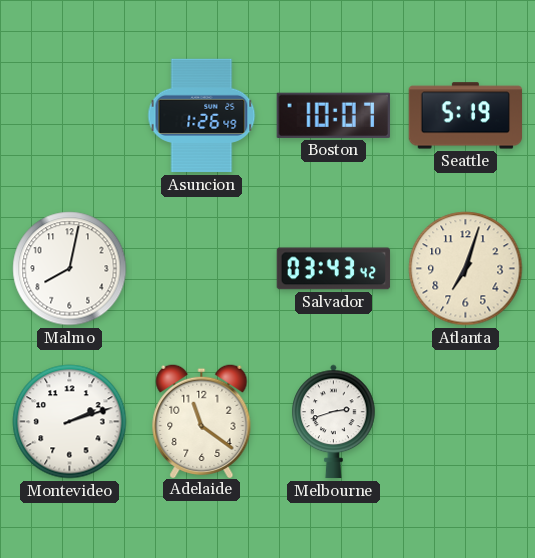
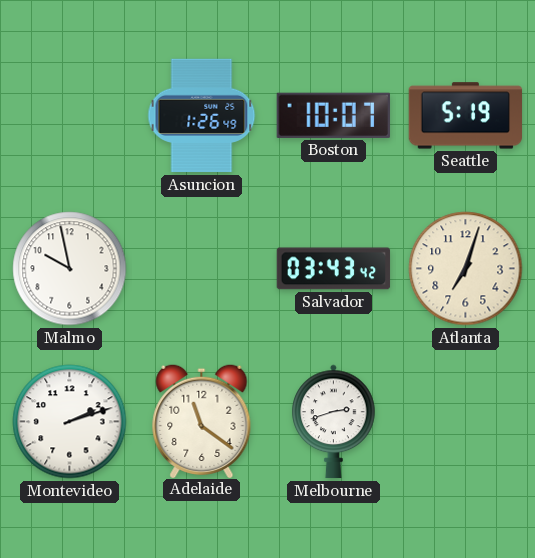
Malmo: 8:02 -> 9:58 (70, 269)
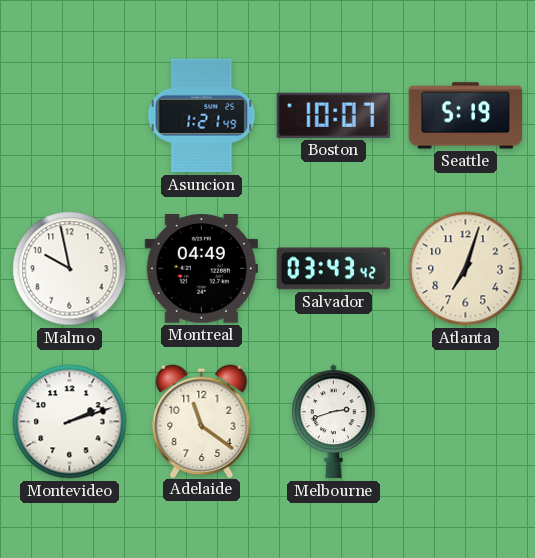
Asuncion: 1:26 -> 1:21 (202, 116)
Montreal: none -> 04:49 (201, 269)
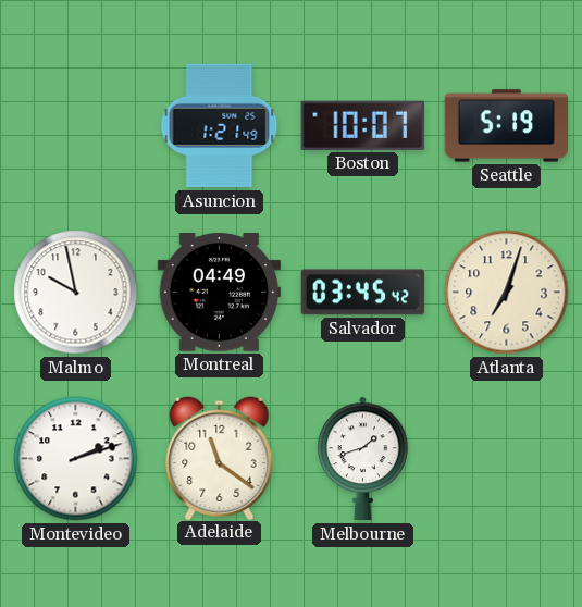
Salvador: 03:43 -> 03:45 (363, 293)
Melbourne: 2:42 -> 1:42 (363, 459)
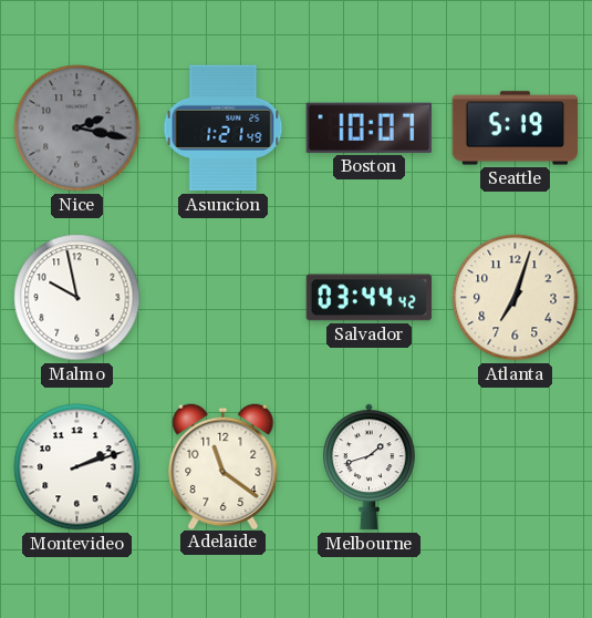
Nice: none -> 2:17 (77, 128)
Montreal: 04:49 -> none (219, 293)
Salvador: 03:45 -> 03:44 (370, 298)
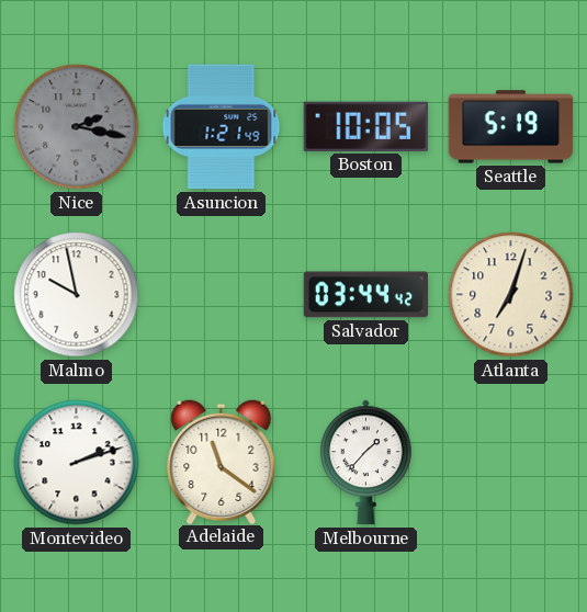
Boston: 10:07 -> 10:05 (365, 126)
Melbourne: 1:42 -> 1:37 (366, 463)
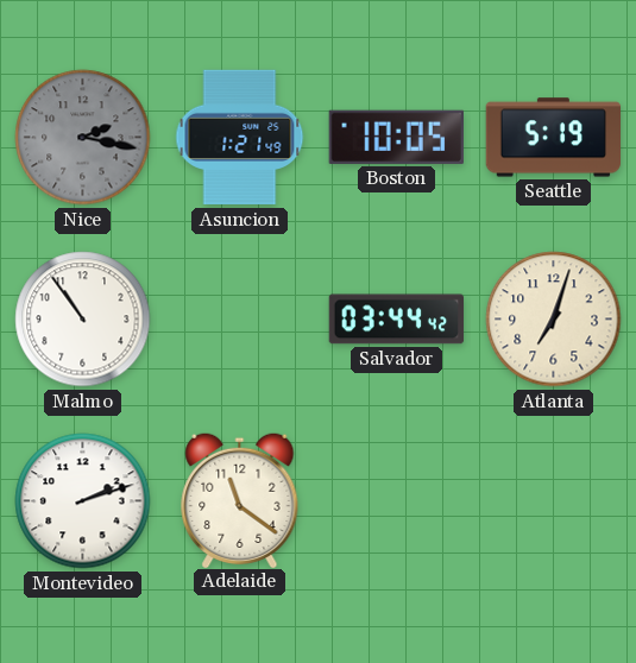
Malmo: 9:58 -> 10:54 (83, 320)
Melbourne: 1:37 -> none (366, 463)
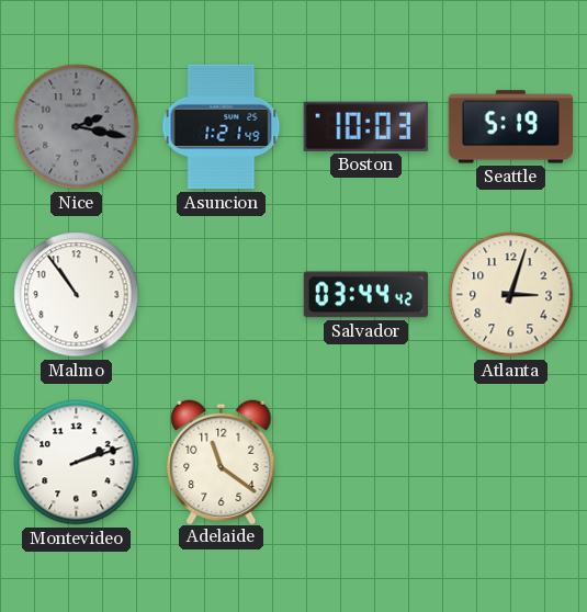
Boston: 10:05 -> 10:03 (365, 126)
Atlanta: 7:03 -> 3:03 (511, 295)
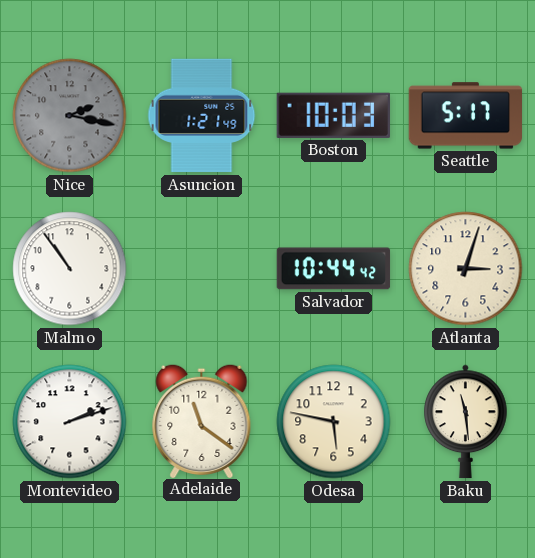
Seattle: 5:19 -> 5:17 (466, 116)
Salvador: 03:44 -> 10:44 (334, 269)
Odesa: none -> 5:47 (334, 422)
Baku: none -> 11:29 (466, 422)
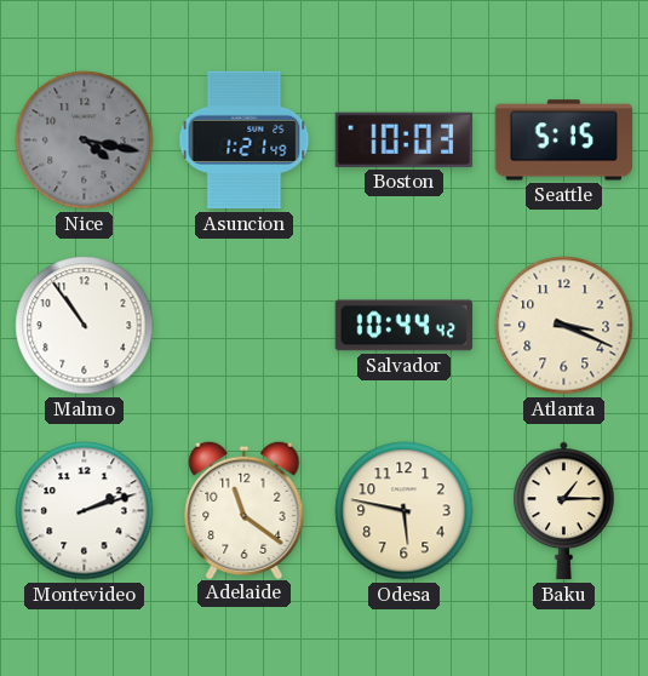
Nice: 2:17 -> 4:17 (85, 141)
Seattle: 5:17 -> 5:15 (564, 141)
Atlanta: 3:03 -> 3:19 (564, 326)
Baku: 11:29 -> 1:15 (564, 511)
